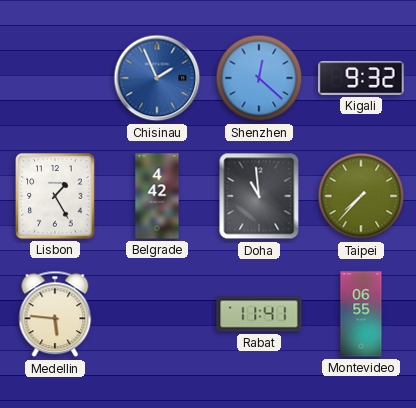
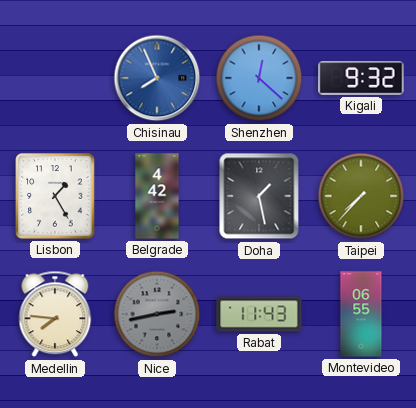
Chisinau: 1:56 -> 7:56 (157, 78)
Doha: 10:59 -> 1:28 (259, 196)
Medellin: 5:46 -> 7:46 (55, 314)
Nice: none -> 2:43 (157, 314)
Rabat: 11:41 -> 11:43 (259, 314)
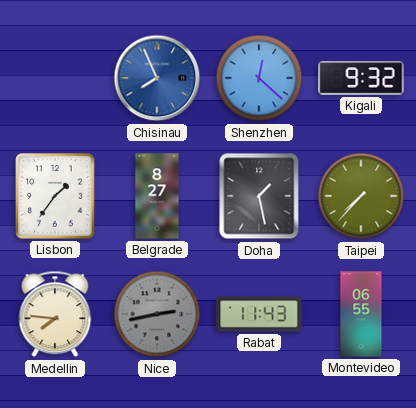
Lisbon: 1:25 -> 1:36 (55, 196)
Belgrade: 4:42 -> 8:27 (157, 196)
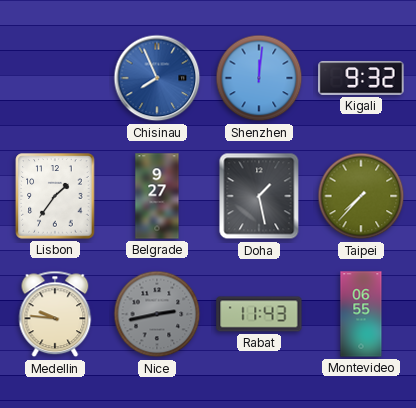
Shenzhen: 12:22 -> 12:01 (259, 78)
Belgrade: 8:27 -> 9:27 (157, 196)
Medellin: 7:46 -> 9:46 (55, 314)
